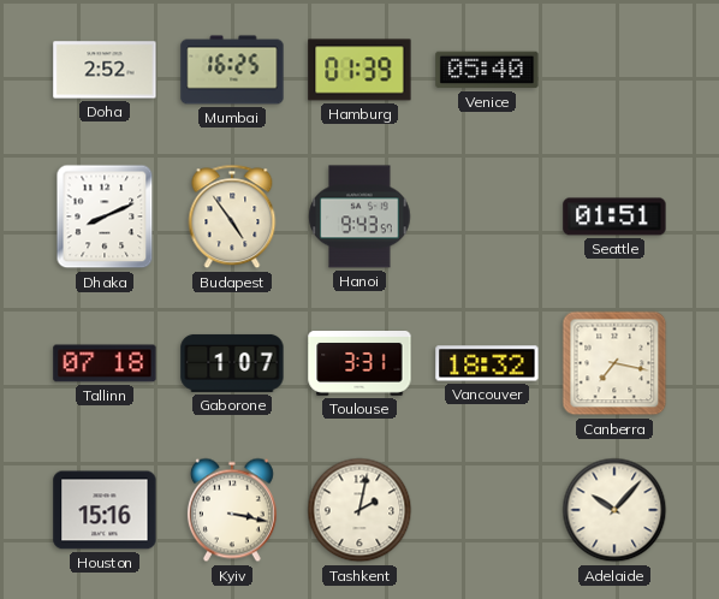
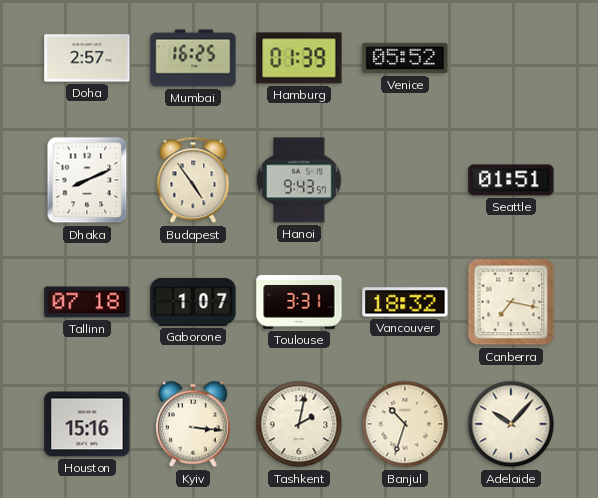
Doha: 2:52 -> 2:57 (87, 58)
Venice: 05:40 -> 05:52 (405, 58)
Kyiv: 3:17 -> 3:16 (193, 424)
Banjul: none -> 10:33 (405, 424)
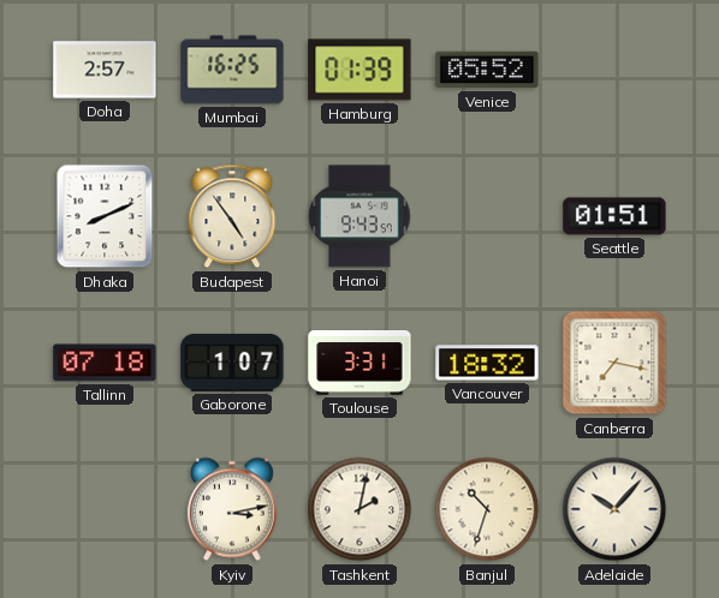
Houston: 15:16 -> none (87, 424)
Kyiv: 3:16 -> 3:13 (232, 509)
